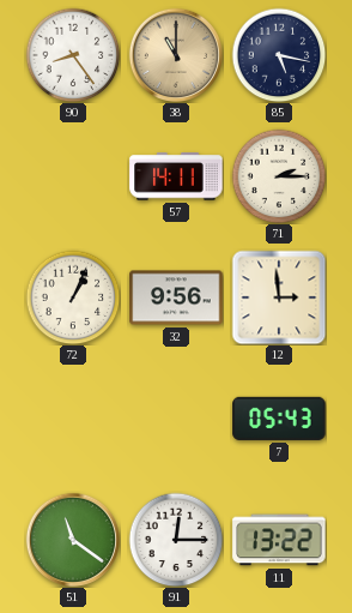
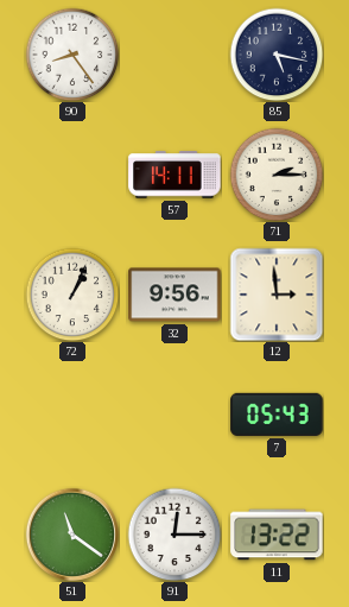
38: 11:00 -> none (175, 54)
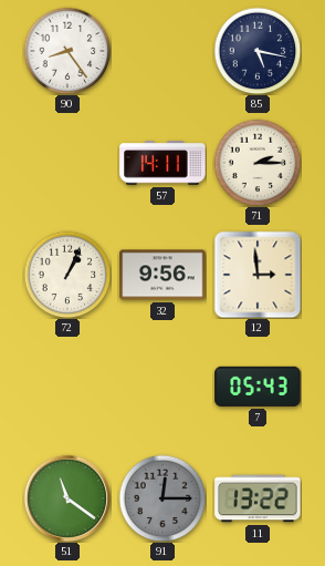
91 dial: white -> grey (162, 498)
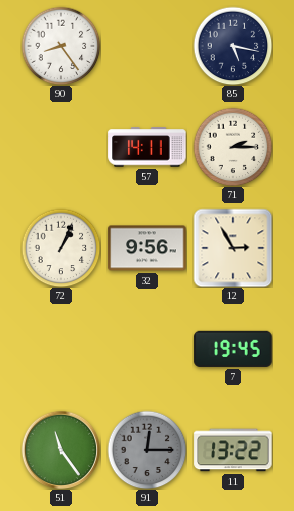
12: 2:59 -> 2:55 (233, 248)
7: 05:43 -> 19:45 (233, 349)
51: 11:21 -> 11:24 (60, 449)
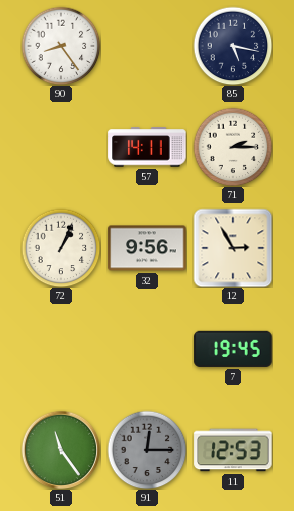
11: 13:22 -> 12:53 (233, 450)
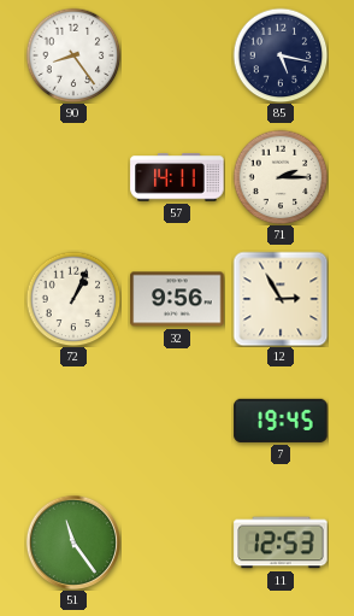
91: 12:15 -> none (147, 450)
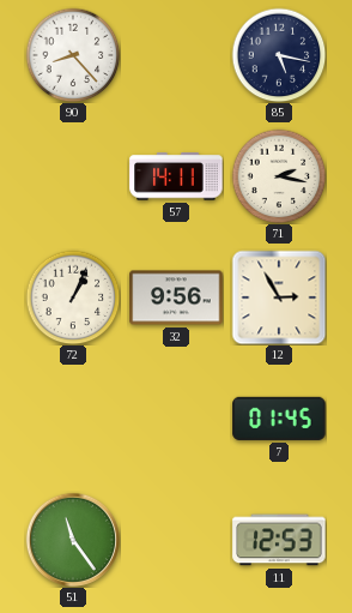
90: 8:24 -> 8:23 (73, 55)
71: 2:15 -> 2:17 (279, 176)
7: 19:45 -> 01:45 (279, 419)
